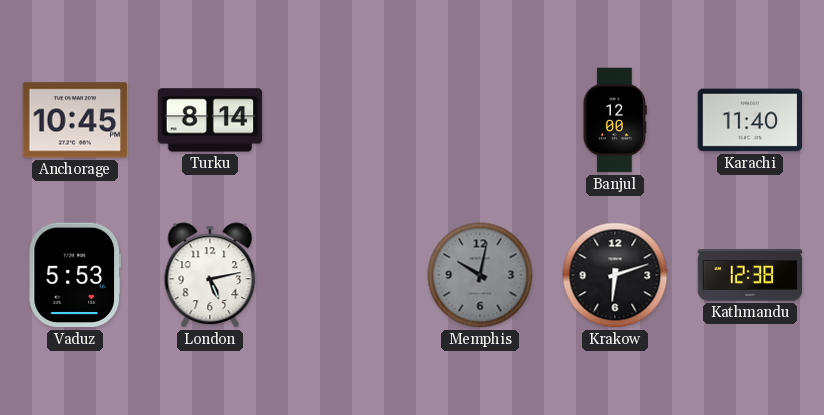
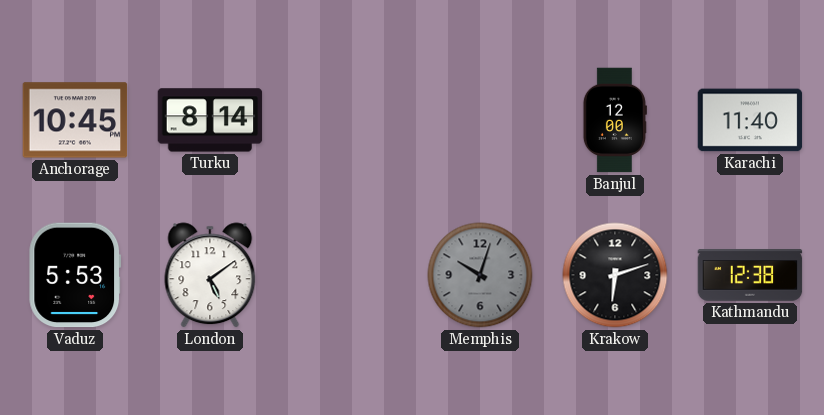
London: 5:13 -> 5:09 (210, 275)
Memphis: 10:02 -> 10:03 (480, 275)
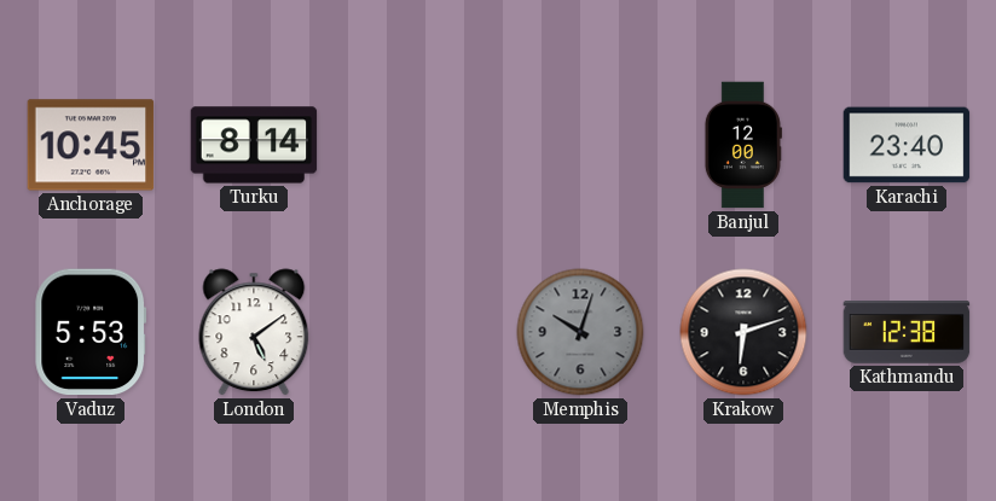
Karachi: 11:40 -> 23:40 (907, 145)
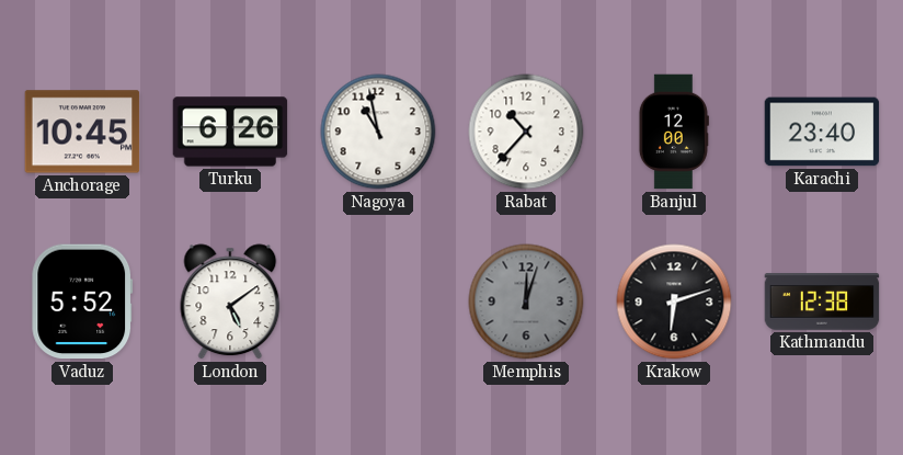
Turku: 8:14 -> 6:26 (230, 132)
Nagoya: none -> 10:58 (378, 132)
Rabat: none -> 10:37 (526, 132)
Vaduz: 5:53 -> 5:52 (82, 302)
Memphis: 10:03 -> 12:03 (526, 302)
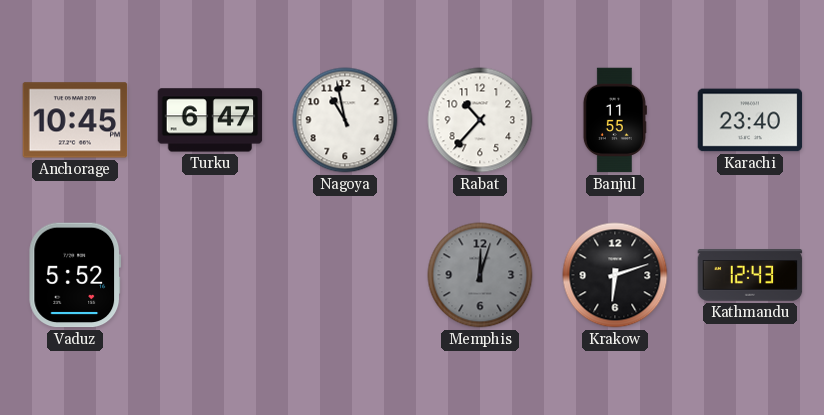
Turku: 6:26 -> 6:47 (210, 120)
Banjul: 12:00 -> 11:55 (615, 120)
London: 5:09 -> none (230, 302)
Kathmandu: 12:38 -> 12:43 (750, 275)
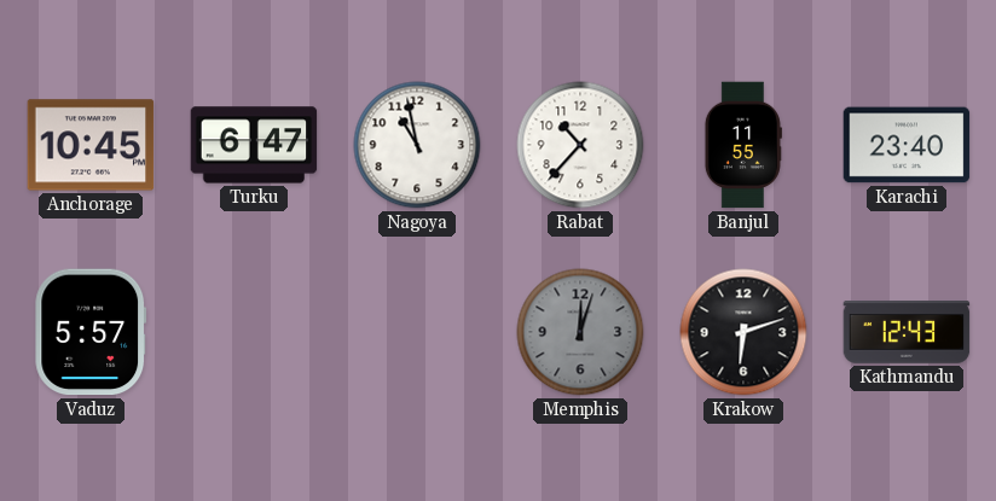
Vaduz: 5:52 -> 5:57 (91, 332)
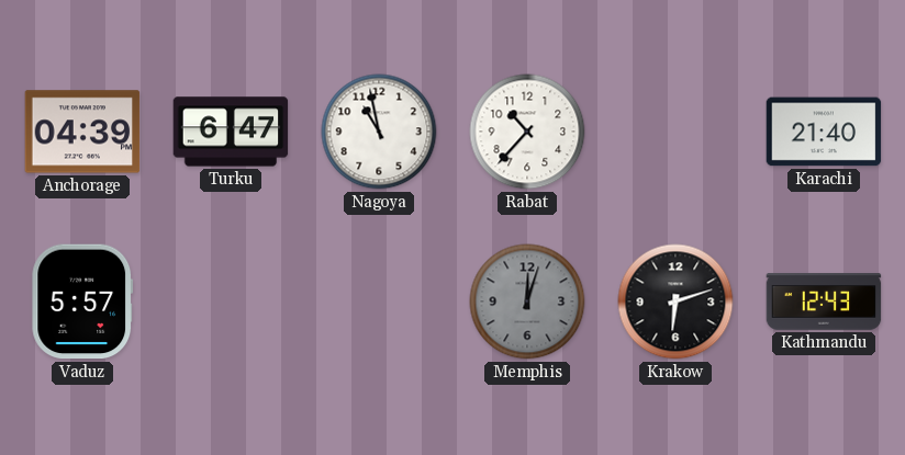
Anchorage: 10:45 -> 04:39 (82, 132)
Banjul: 11:55 -> none (743, 145)
Karachi: 23:40 -> 21:40 (824, 132)
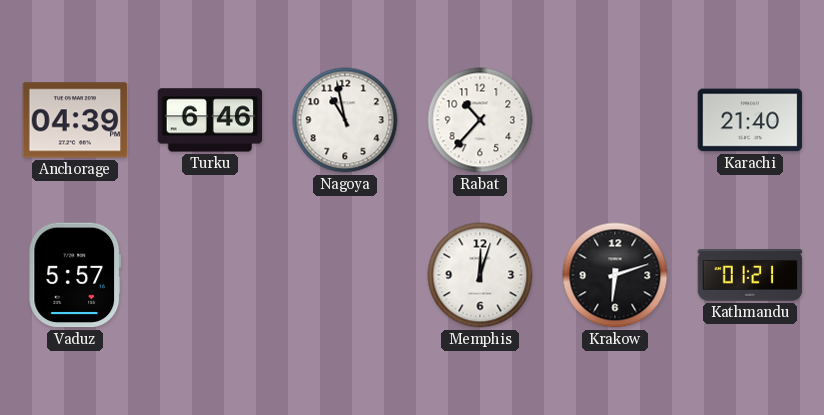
Turku: 6:47 -> 6:46 (210, 120)
Memphis dial: grey -> white (480, 275)
Kathmandu: 12:43 -> 01:21 (750, 275)
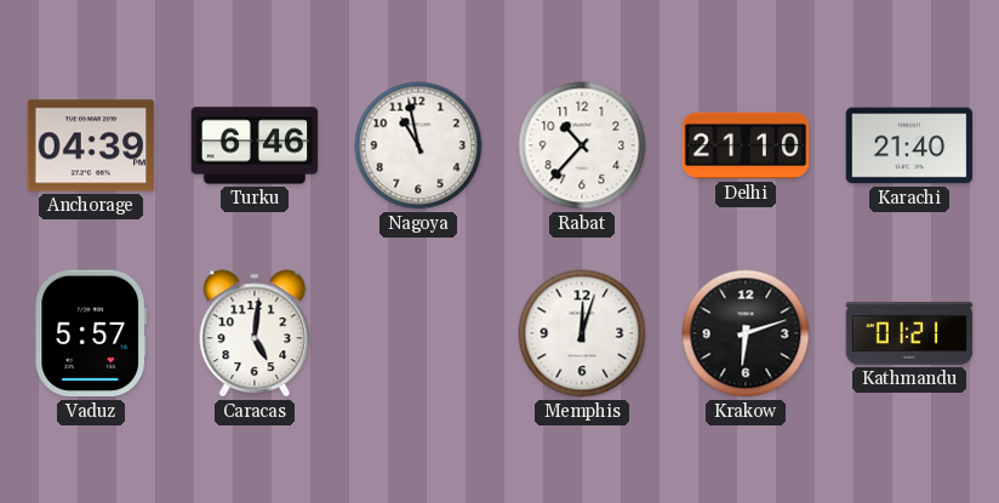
Delhi: none -> 21:10 (746, 145)
Caracas: none -> 5:01 (255, 333)
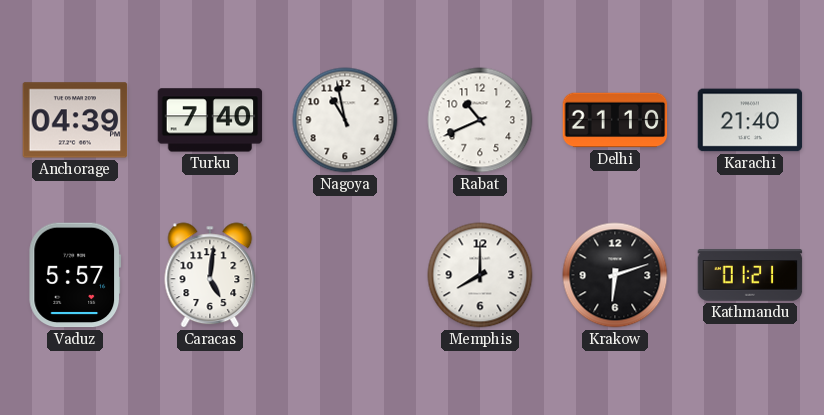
Turku: 6:46 -> 7:40 (210, 120)
Rabat: 10:37 -> 10:41 (480, 120)
Memphis: 12:03 -> 8:00 (480, 275)
